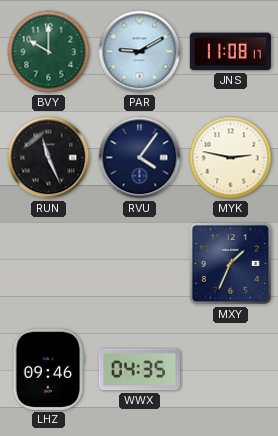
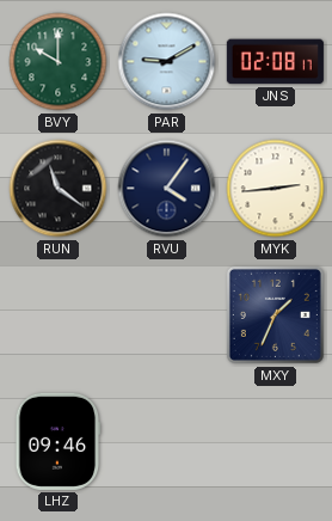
JNS: 11:08 -> 02:08 (275, 62)
RUN: 11:26 -> 11:21 (59, 189)
MYK: 2:47 -> 2:44 (276, 189)
WWX: 04:35 -> none (139, 370)
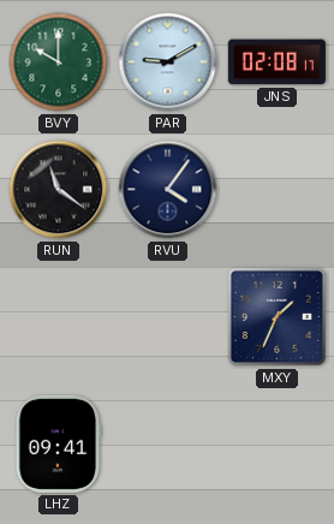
MYK: 2:44 -> none (276, 189)
LHZ: 09:46 -> 09:41 (59, 443)
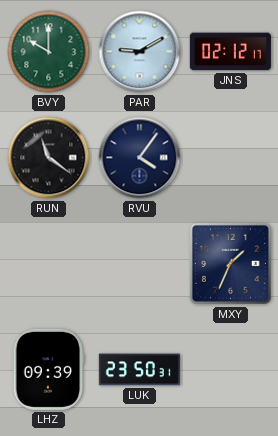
JNS: 02:08 -> 02:12 (230, 52)
LHZ: 09:41 -> 09:39 (49, 369)
LUK: none -> 23:50 (139, 370)
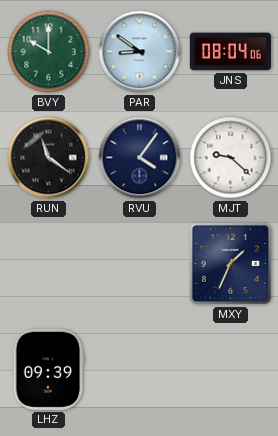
PAR: 9:10 -> 8:51 (140, 52)
JNS: 02:12 -> 08:04 (230, 52)
MJT: none -> 9:22 (231, 158)
LUK: 23:50 -> none (139, 370)
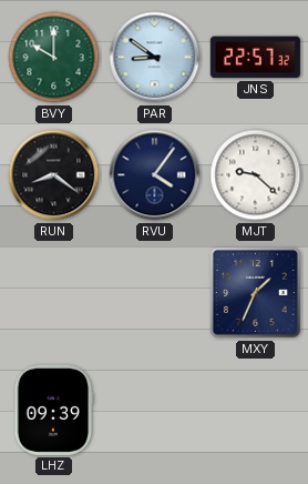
JNS: 08:04 -> 22:57 (255, 58)
RUN: 11:21 -> 8:21 (54, 175)
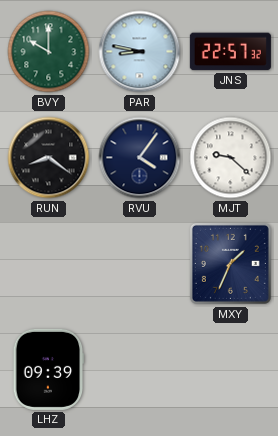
PAR: 8:51 -> 8:47 (140, 52)
